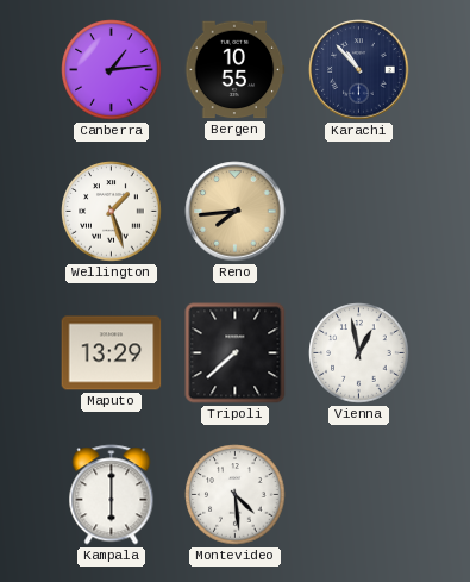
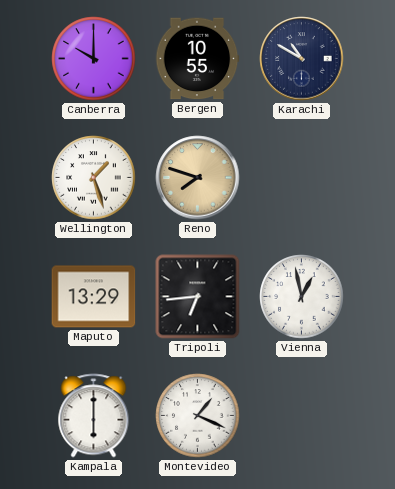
Canberra: 1:14 -> 10:00 (94, 59)
Karachi: 10:53 -> 10:50 (302, 59)
Reno: 7:44 -> 7:48 (198, 178)
Tripoli: 7:38 -> 6:44 (198, 297)
Montevideo: 4:29 -> 1:19 (198, 416)
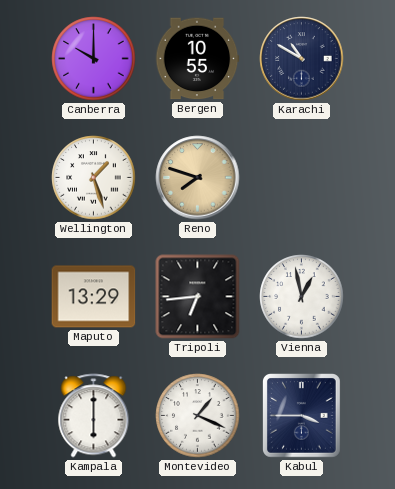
Kabul: none -> 3:45 (302, 416)
